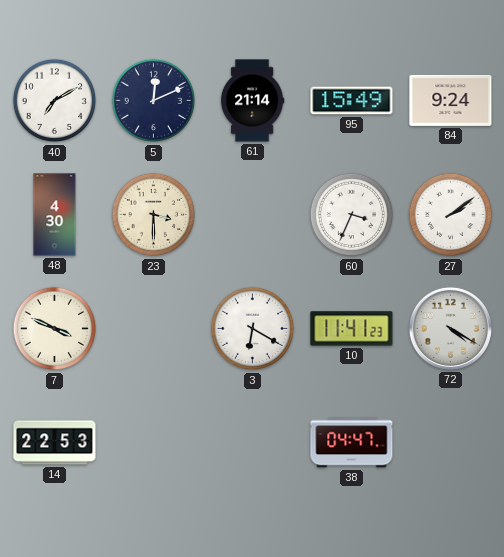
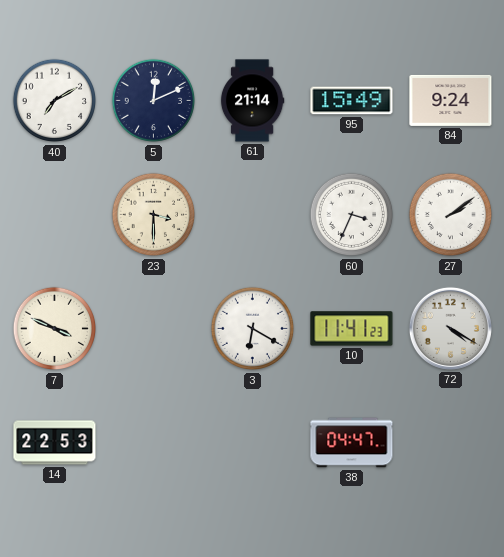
48: 4:30 -> none (55, 215)
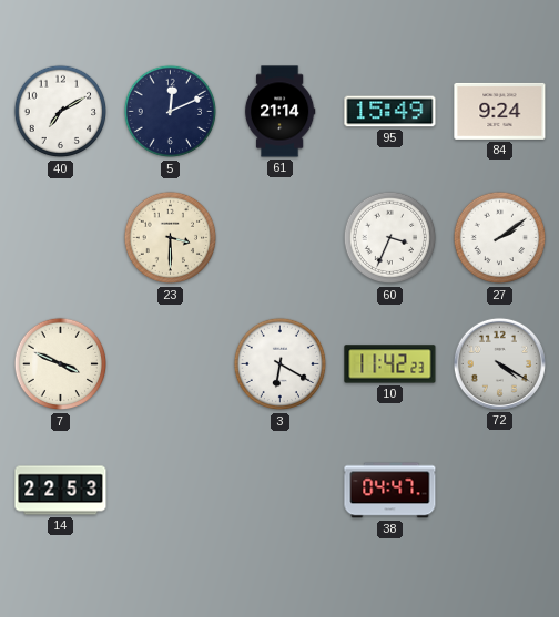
10: 11:41 -> 11:42 (390, 364)
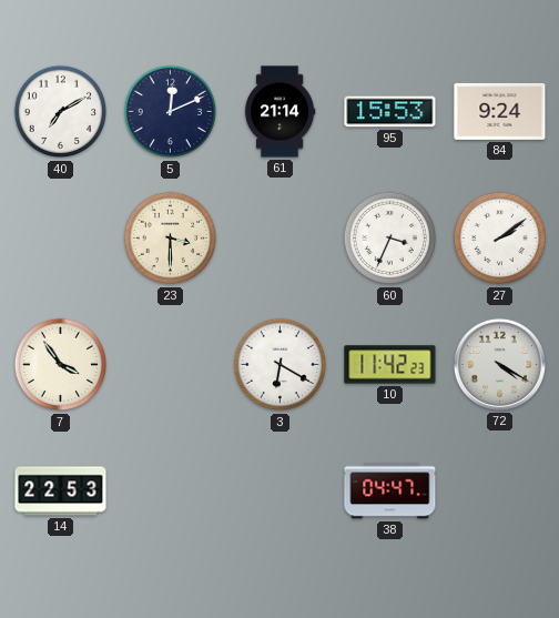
95: 15:49 -> 15:53 (390, 112)
7: 3:49 -> 3:54 (61, 365)
